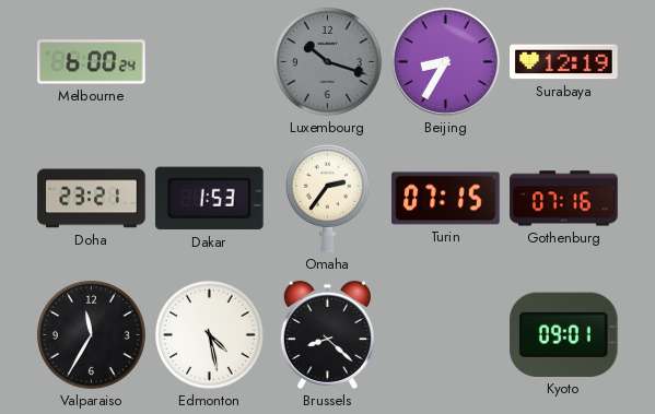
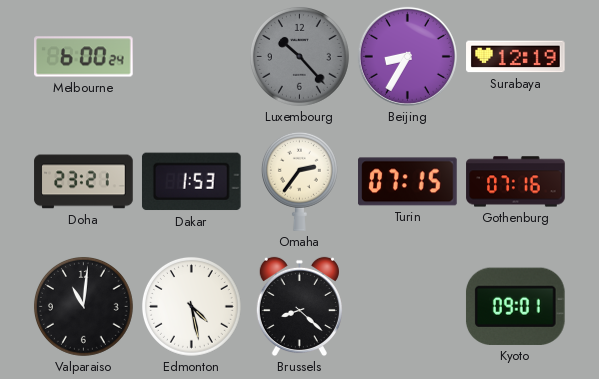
Luxembourg: 10:18 -> 10:23 (300, 57)
Valparaiso: 11:35 -> 11:01 (84, 307)
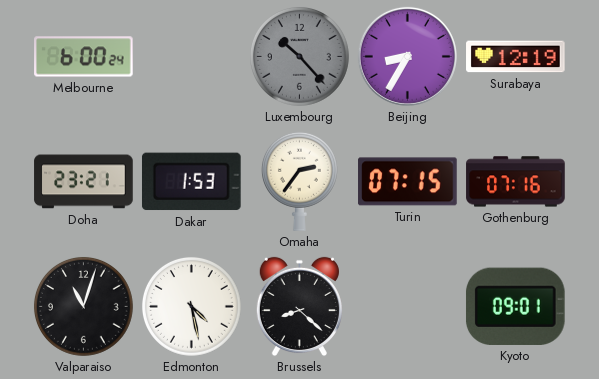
Valparaiso: 11:01 -> 11:03 (84, 307)
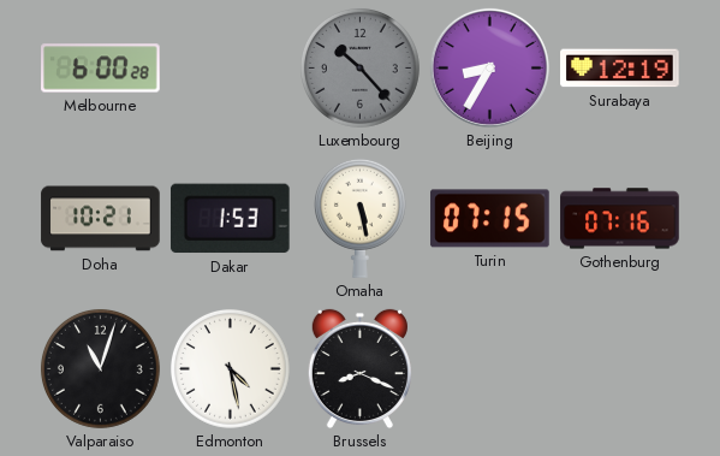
Melbourne: 6:00:24 -> 6:00:28 (101, 69)
Doha: 23:21 -> 10:21 (101, 219)
Omaha: 2:36 -> 5:28 (359, 218)
Brussels: 8:22 -> 8:19 (359, 369)
Kyoto: 09:01 -> none (515, 306)
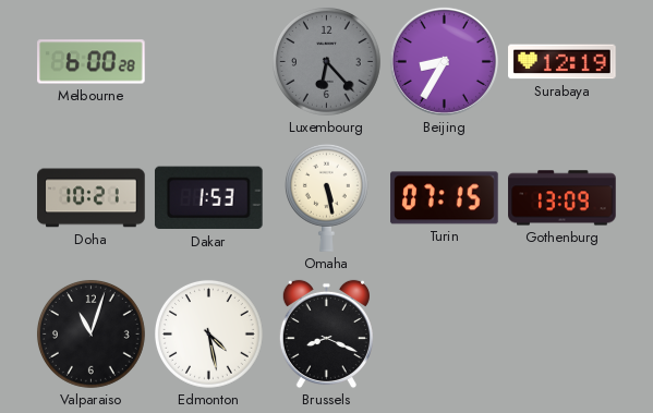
Luxembourg: 10:23 -> 6:23 (327, 62)
Gothenburg: 07:16 -> 13:09 (563, 198)
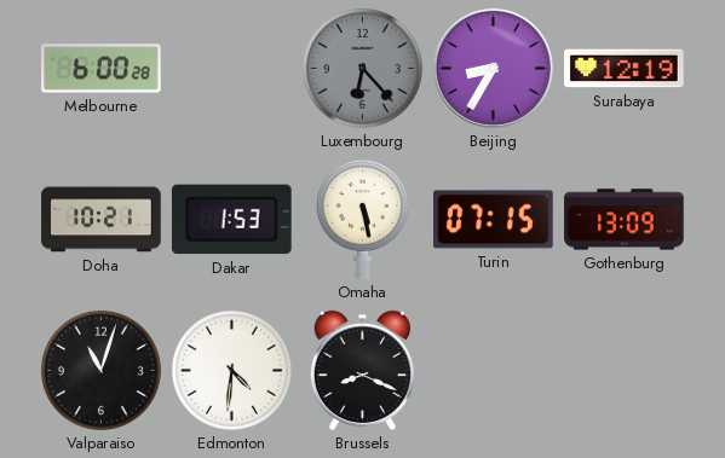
Edmonton: 4:28 -> 4:31 (232, 371)
